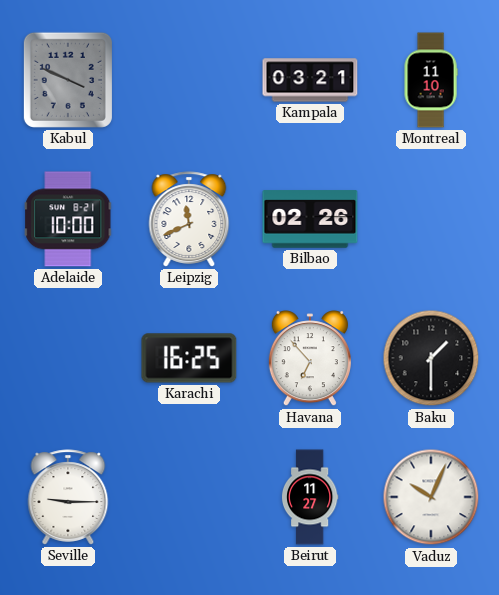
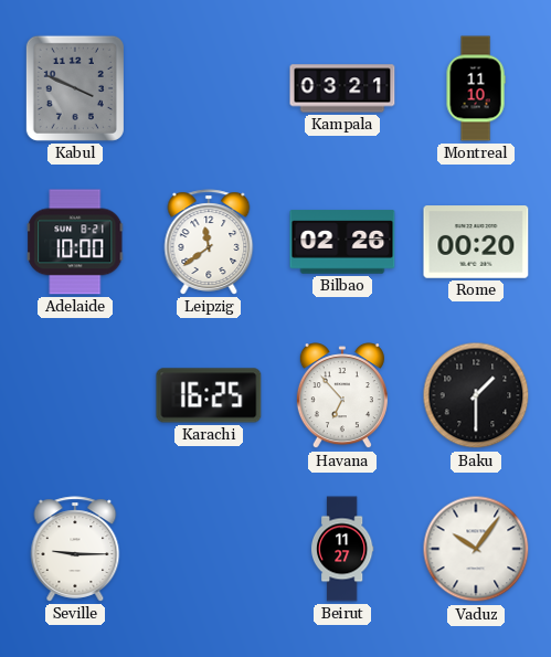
Leipzig: 11:41 -> 11:39 (209, 242)
Rome: none -> 00:20 (476, 242)
Vaduz: 10:04 -> 10:06 (476, 549)
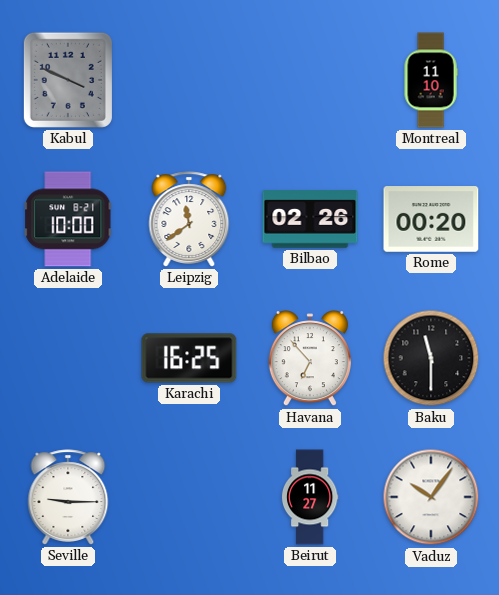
Kampala: 03:21 -> none (342, 88)
Baku: 1:30 -> 11:30 (431, 358)
